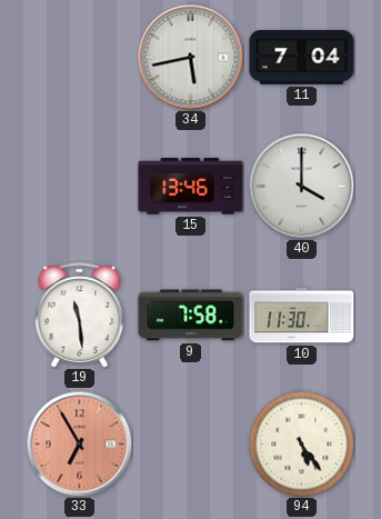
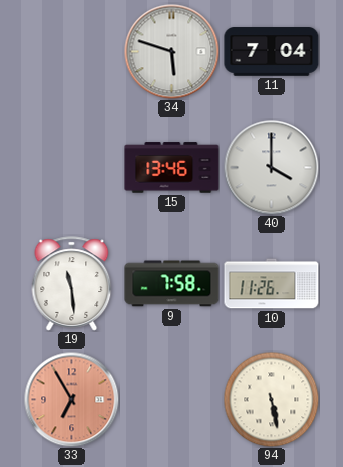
34: 5:43 -> 5:48 (171, 51)
10: 11:30 -> 11:26 (272, 284)
94: 5:24 -> 5:28 (271, 399)
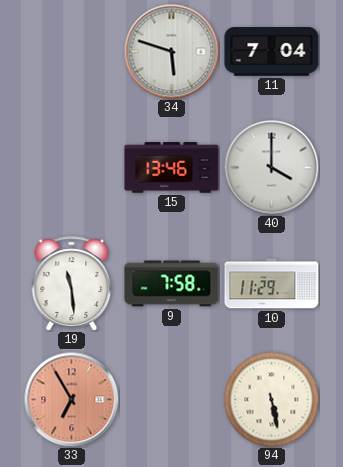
10: 11:26 -> 11:29 (272, 284)
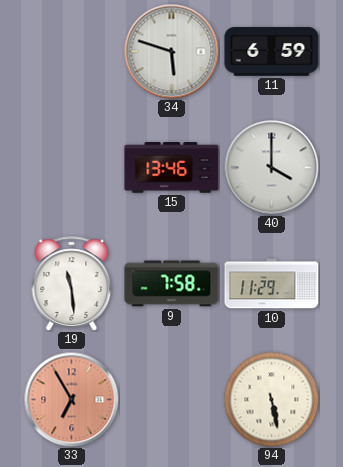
11: 7:04 -> 6:59 (272, 52)
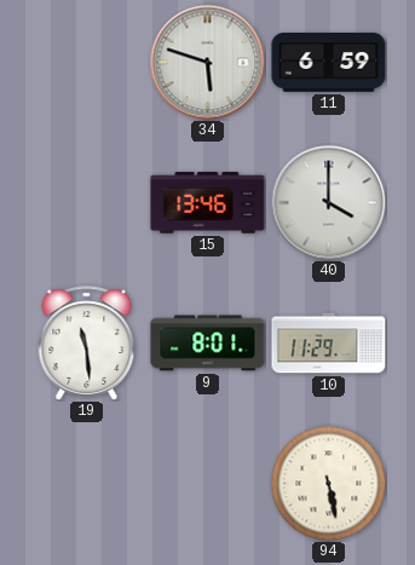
9: 7:58 -> 8:01 (208, 344)
33: 6:55 -> none (71, 399)
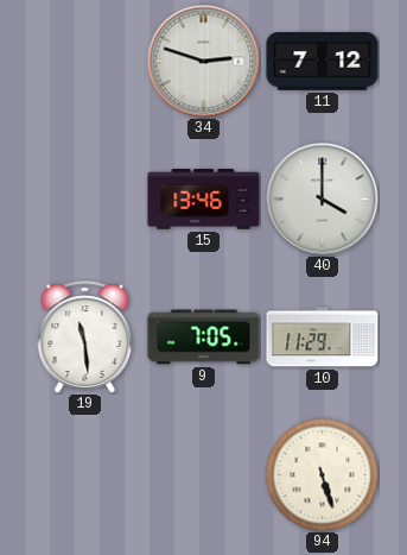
34: 5:48 -> 2:48 (203, 61)
11: 6:59 -> 7:12 (323, 62)
9: 8:01 -> 7:05 (204, 338)
94: 5:28 -> 5:27 (322, 474)
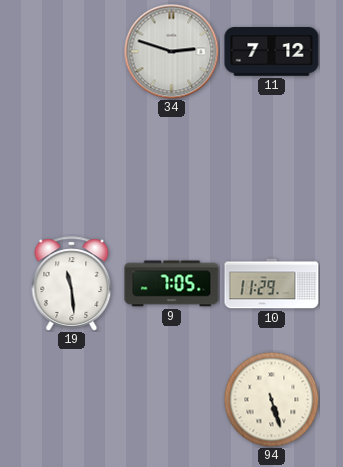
15: 13:46 -> none (204, 200)
40: 4:00 -> none (322, 198)
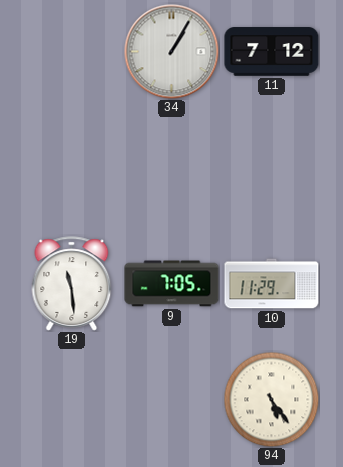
34: 2:48 -> 1:05 (171, 51)
94: 5:27 -> 5:24 (271, 399)
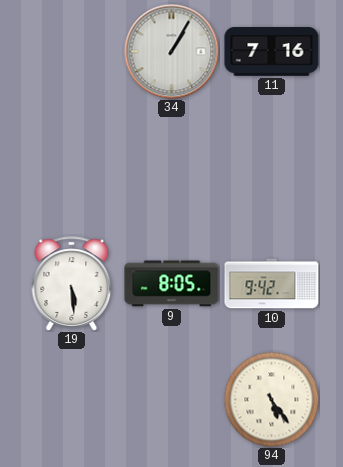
11: 7:12 -> 7:16 (272, 52)
19: 11:29 -> 5:29 (72, 284)
9: 7:05 -> 8:05 (172, 284)
10: 11:29 -> 9:42 (272, 284)
